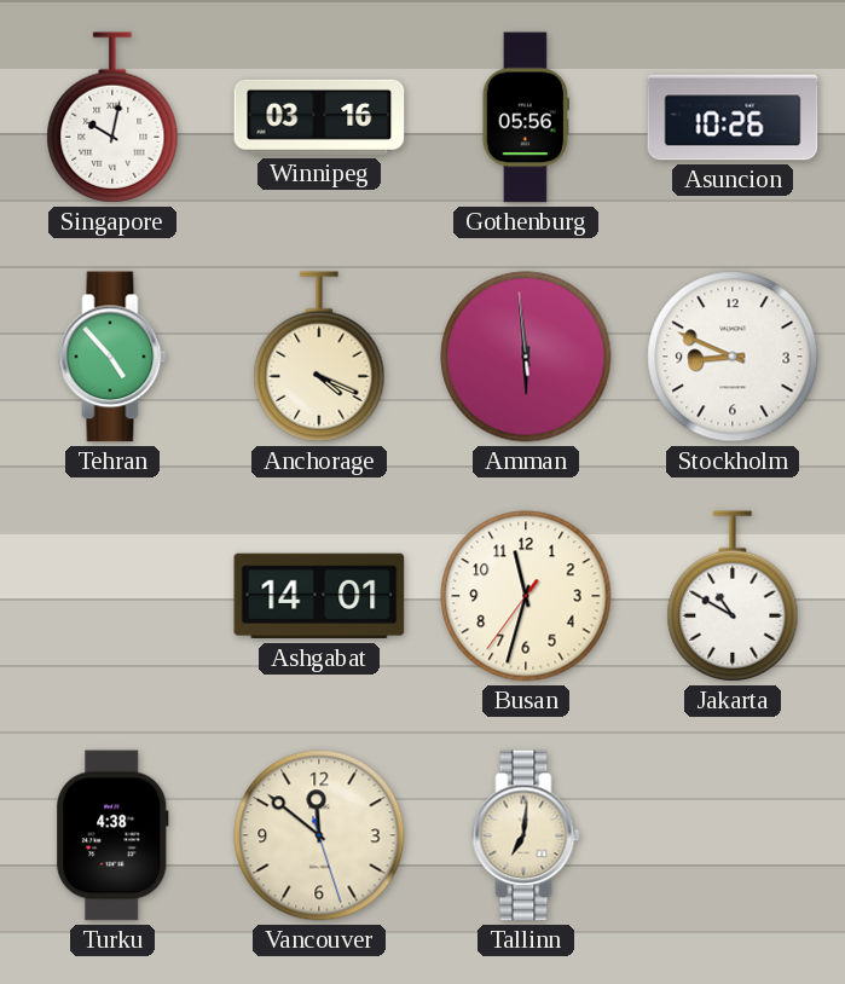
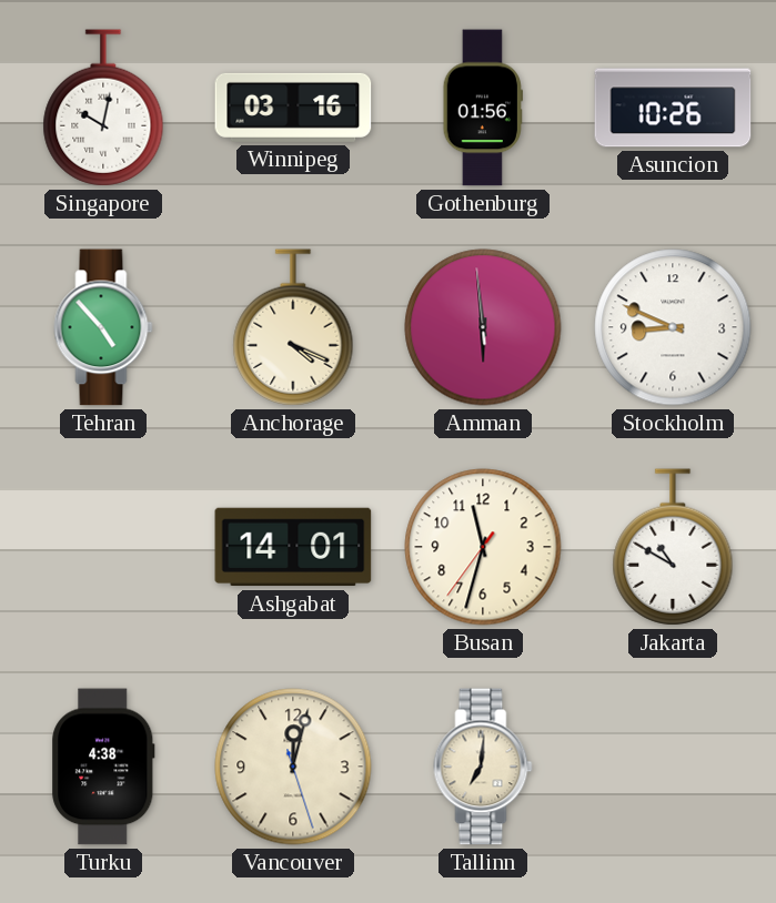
Gothenburg: 05:56 -> 01:56 (483, 108)
Vancouver: 11:51 -> 12:02 (293, 767)
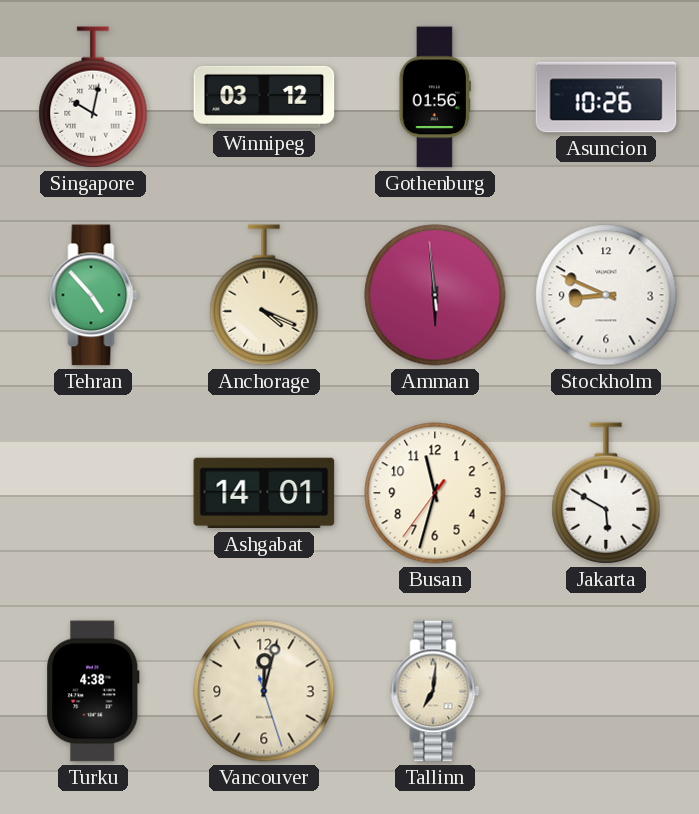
Winnipeg: 03:16 -> 03:12 (264, 97)
Jakarta: 10:50 -> 5:50 (606, 493)
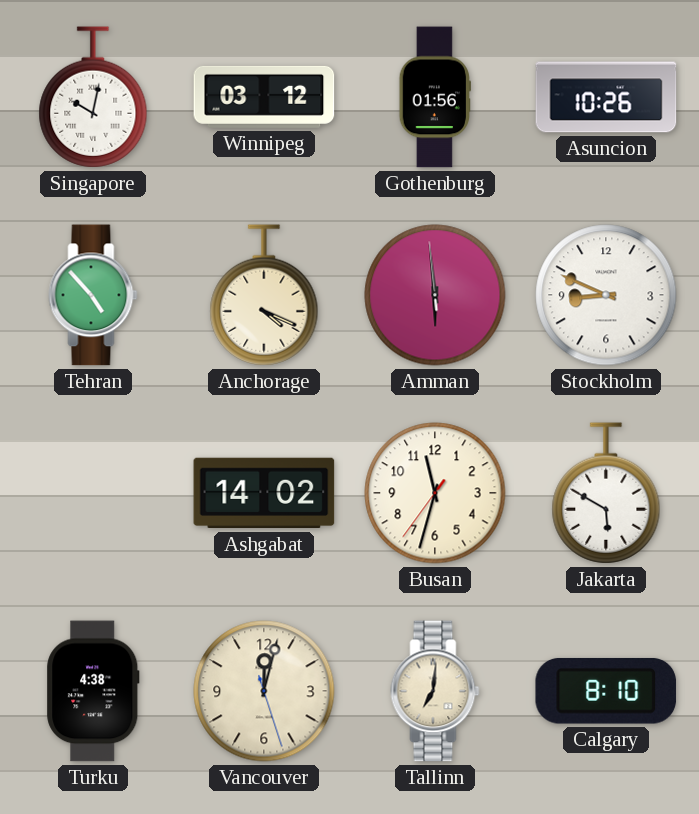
Ashgabat: 14:01 -> 14:02 (264, 493)
Calgary: none -> 8:10 (606, 691)
